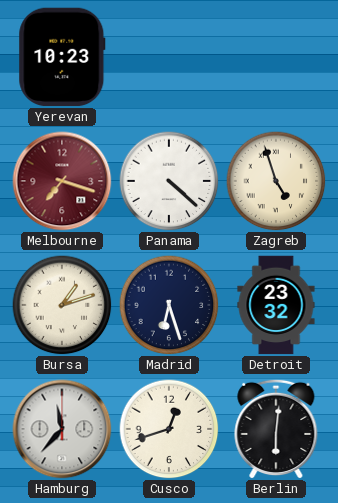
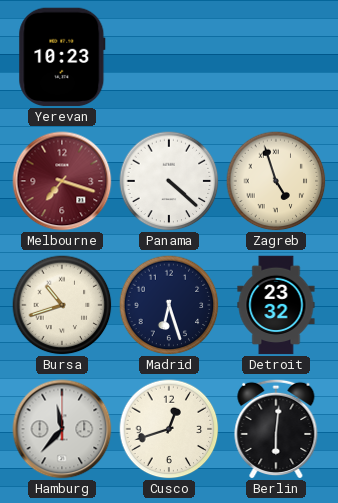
Bursa: 1:12 -> 10:42 (62, 305)
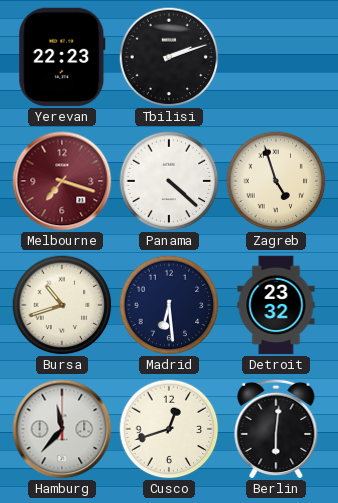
Yerevan: 10:23 -> 22:23 (62, 57)
Tbilisi: none -> 2:12 (169, 57)
Madrid: 6:27 -> 6:29 (169, 305)
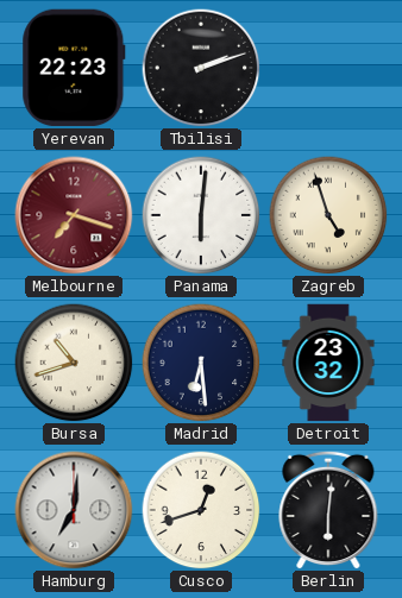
Panama: 4:22 -> 6:01 (201, 215)
Hamburg: 11:37 -> 7:01 (74, 510)
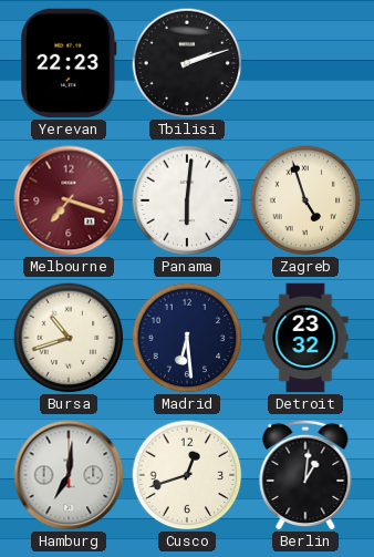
Berlin: 6:01 -> 1:01 (305, 475)
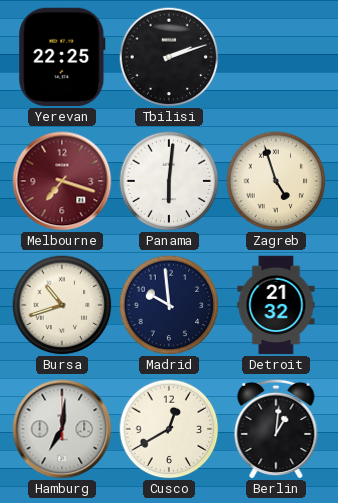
Yerevan: 22:23 -> 22:25 (62, 57)
Madrid: 6:29 -> 9:59 (169, 305)
Detroit: 23:32 -> 21:32 (276, 305)
Cusco: 12:42 -> 12:40 (169, 429)
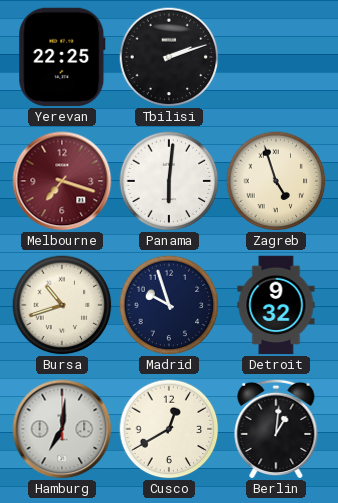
Madrid: 9:59 -> 9:57 (169, 305)
Detroit: 21:32 -> 9:32 (276, 305)
